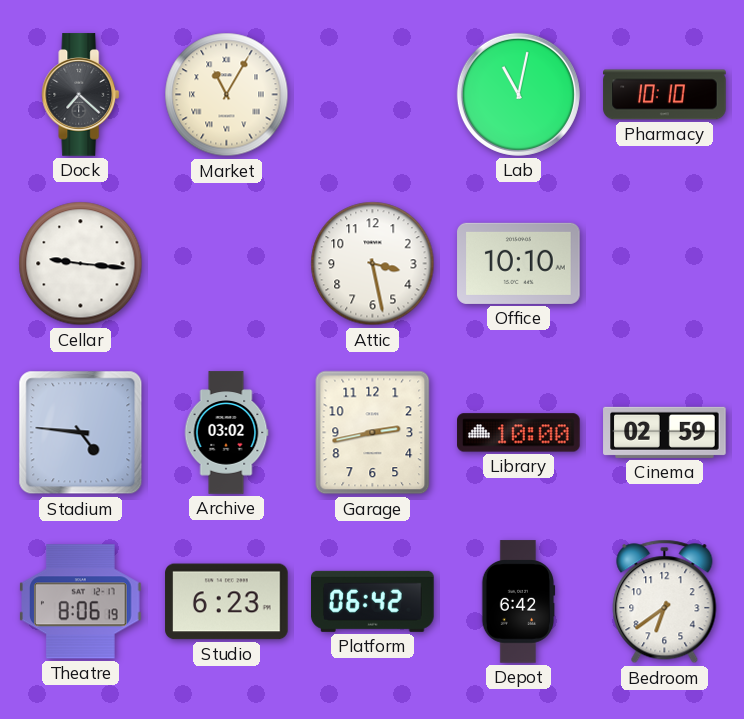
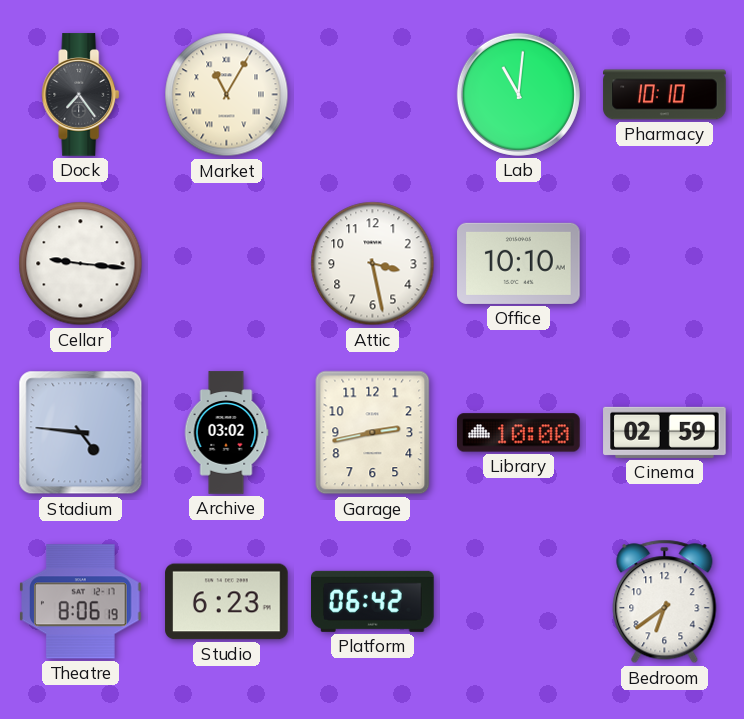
Dock: 7:22 -> 7:24 (81, 95)
Lab: 11:02 -> 11:01 (518, 94)
Depot: 6:42 -> none (518, 602)
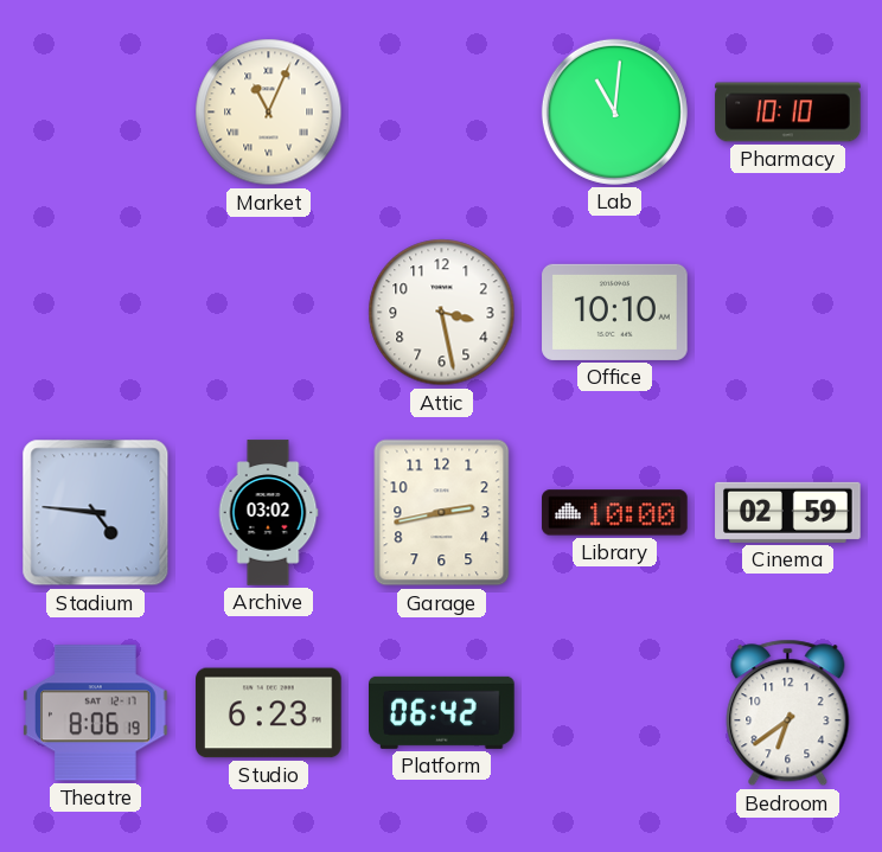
Dock: 7:24 -> none (81, 95)
Market: 11:05 -> 11:04 (269, 113)
Cellar: 9:16 -> none (81, 264)
